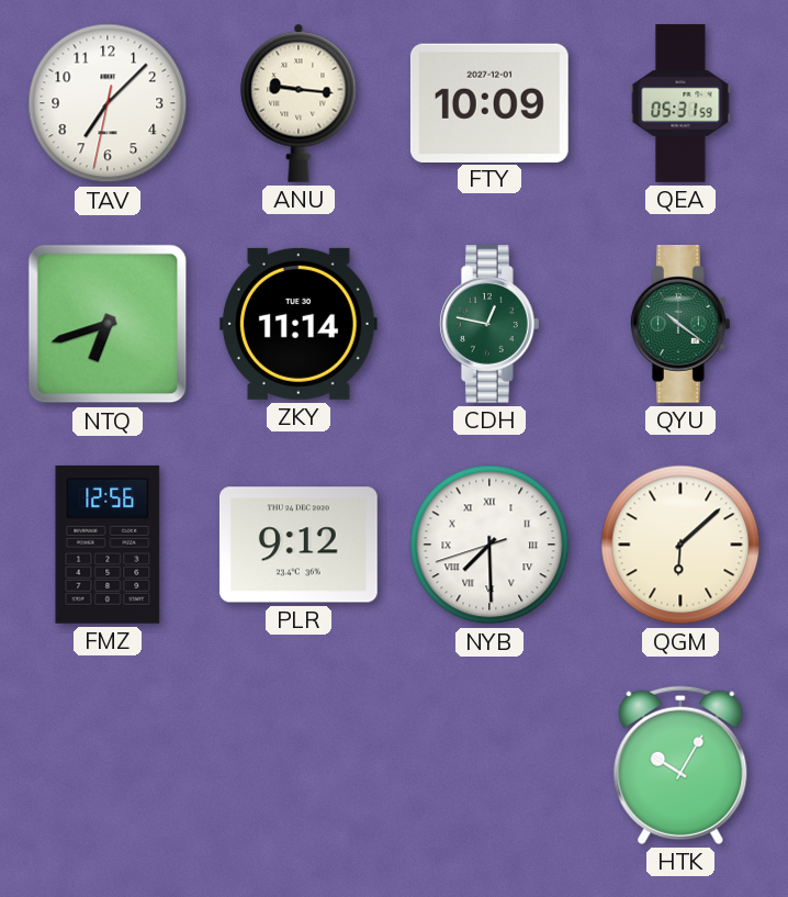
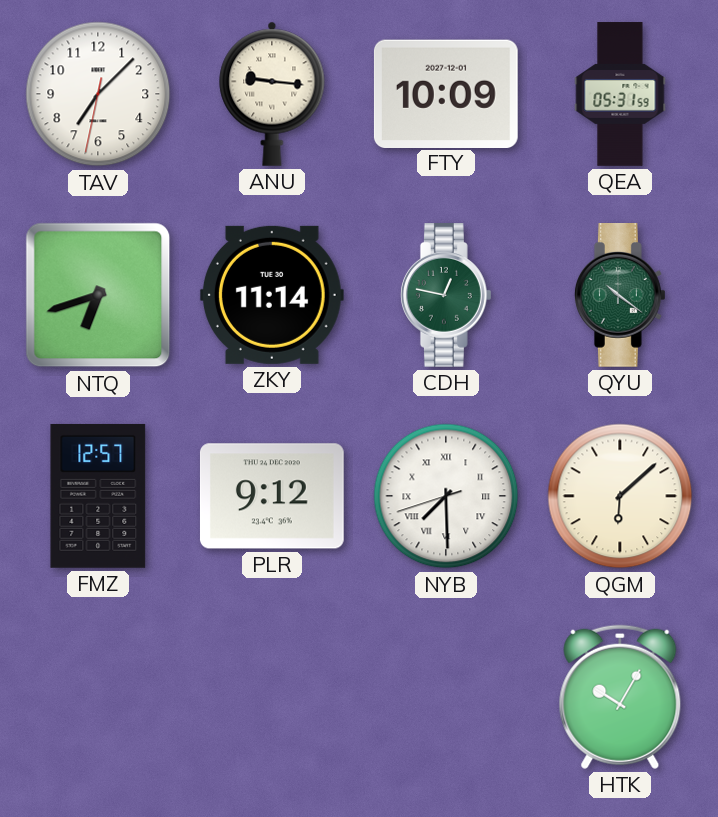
FMZ: 12:56 -> 12:57 (98, 496)
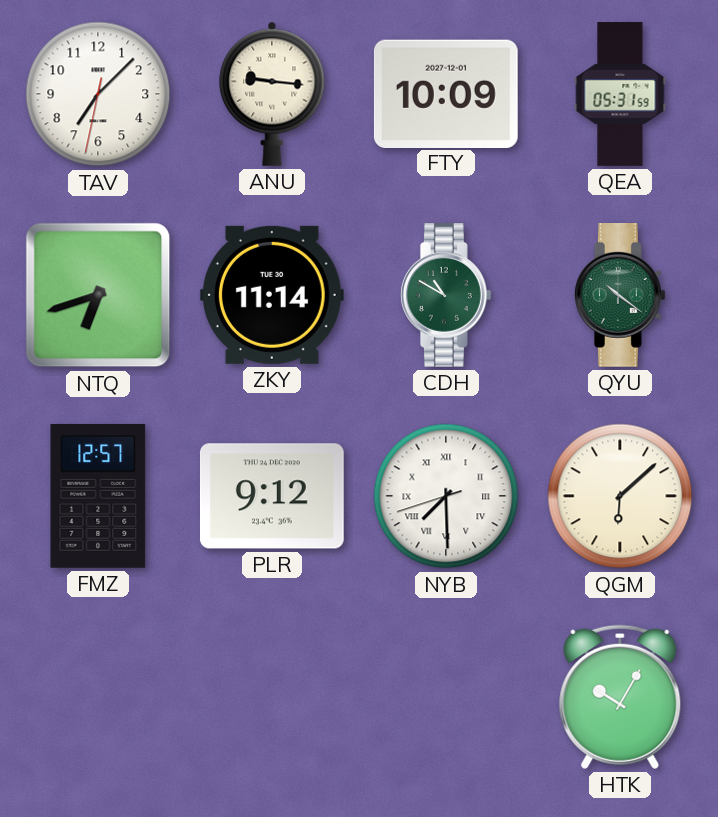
CDH: 12:47 -> 10:50 (446, 296)
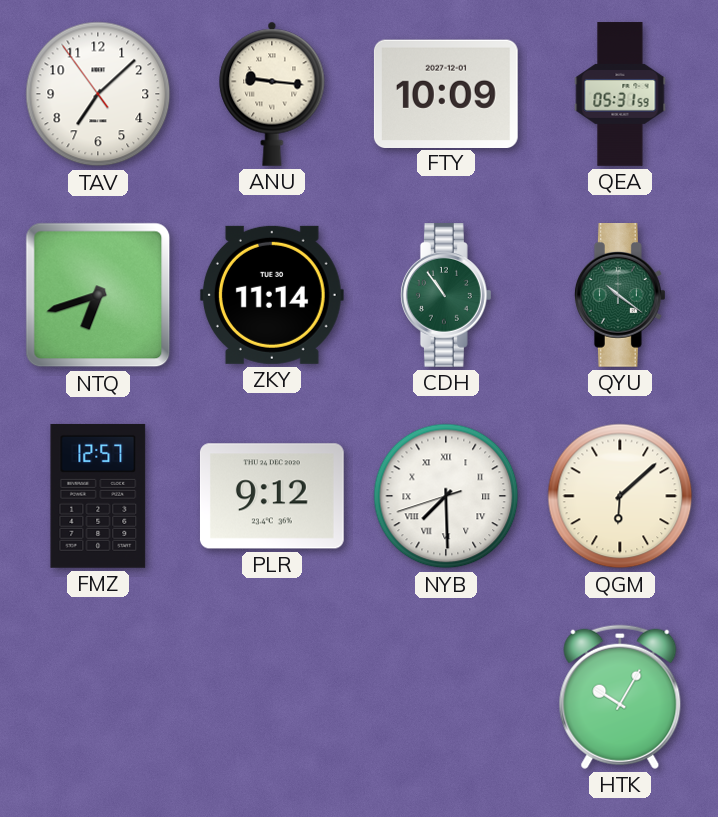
TAV: 7:07:32 -> 7:07:54 (98, 94)
CDH: 10:50 -> 10:54 (446, 296)
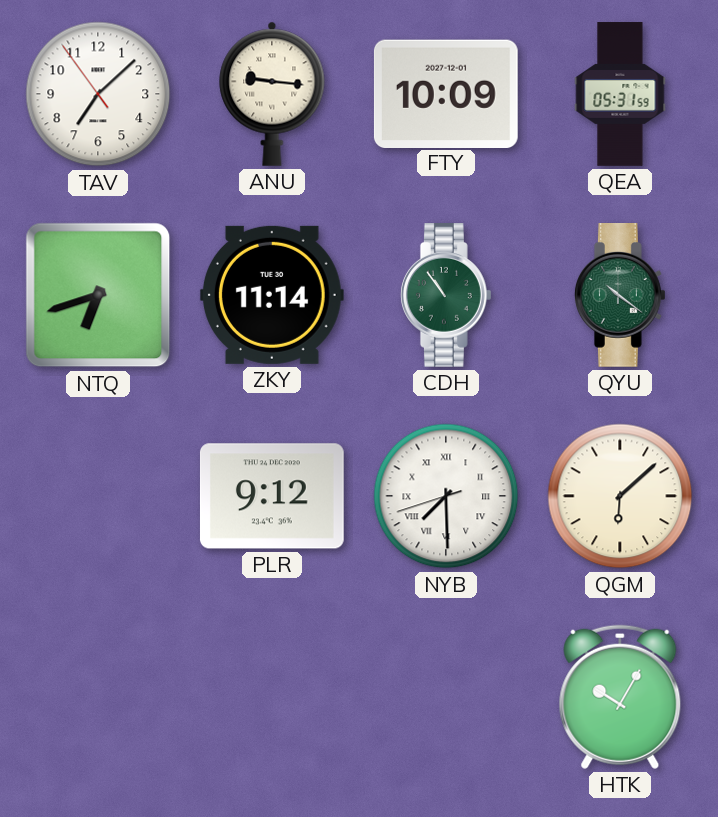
FMZ: 12:57 -> none (98, 496)
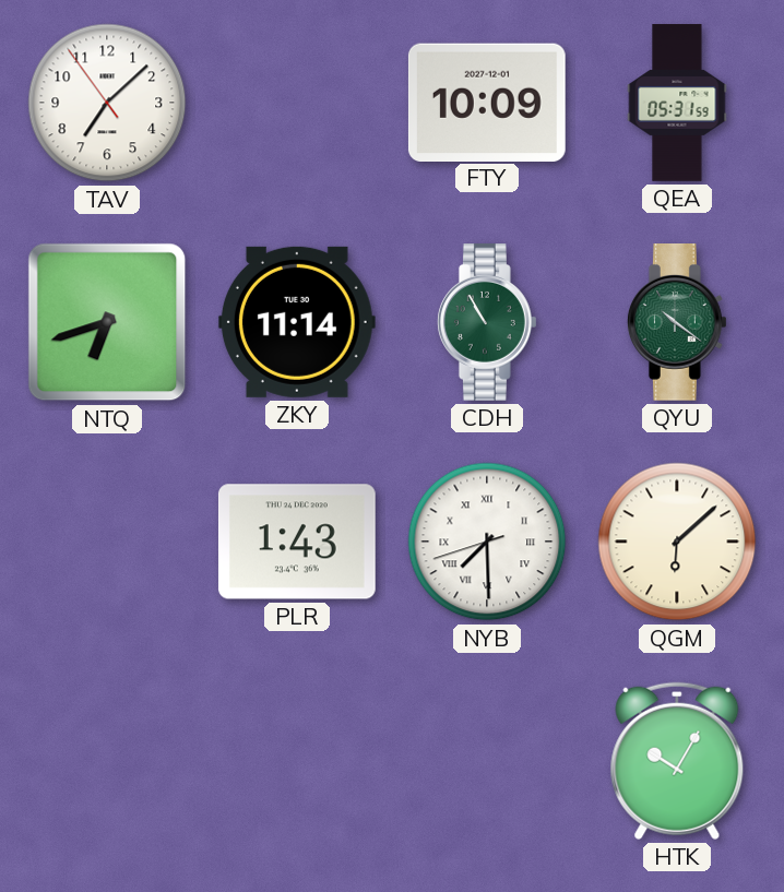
ANU: 9:16 -> none (272, 94)
CDH: 10:54 -> 10:55 (487, 323)
PLR: 9:12 -> 1:43 (297, 542)
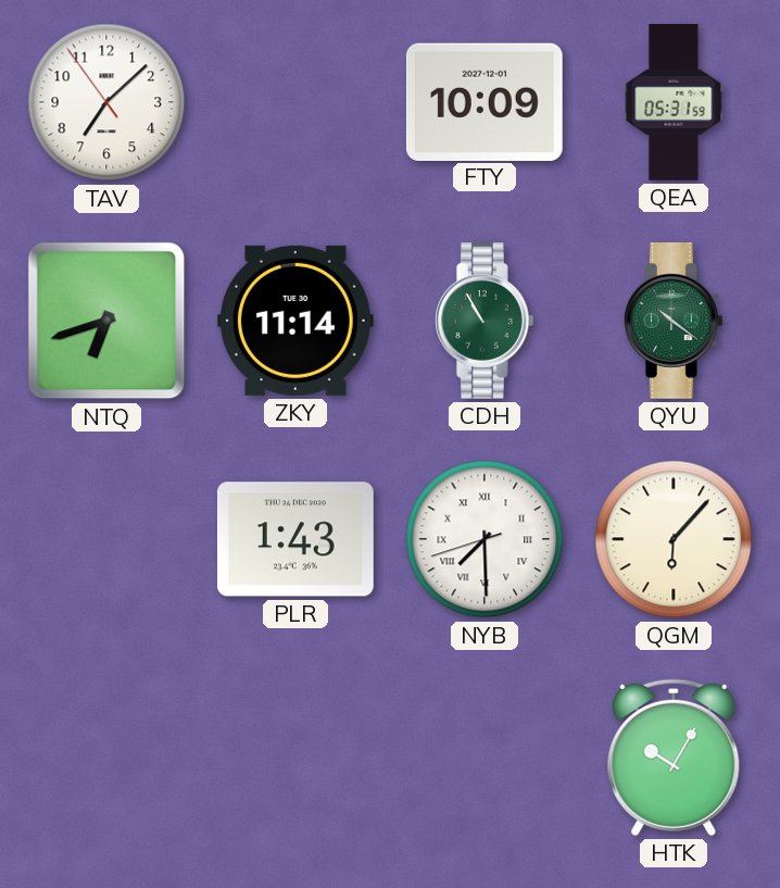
QGM: 6:08 -> 6:07 (674, 539)
